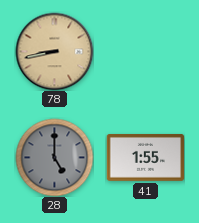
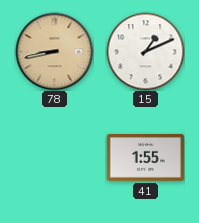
15: none -> 1:11 (145, 51)
28: 5:00 -> none (54, 157)
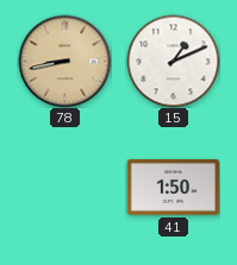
41: 1:55 -> 1:50 (173, 187)
